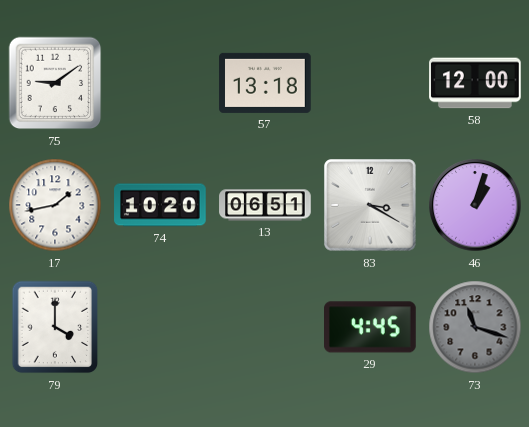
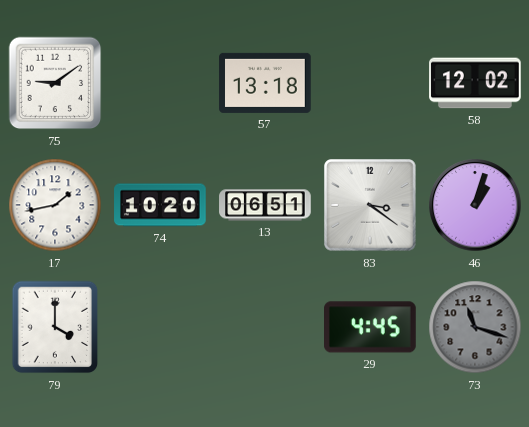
58: 12:00 -> 12:02 (475, 83)
83: 3:20 -> 3:21 (370, 205)
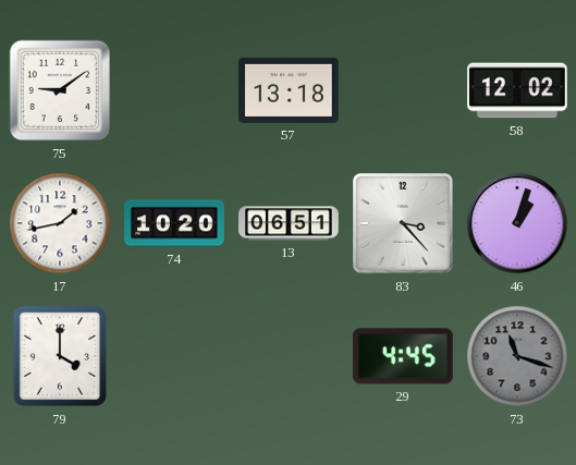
83: 3:21 -> 3:23 (403, 223)
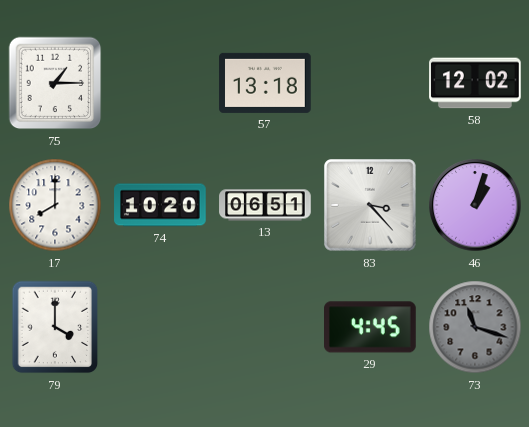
75: 9:09 -> 1:15 (55, 83)
17: 1:43 -> 8:00 (55, 205)
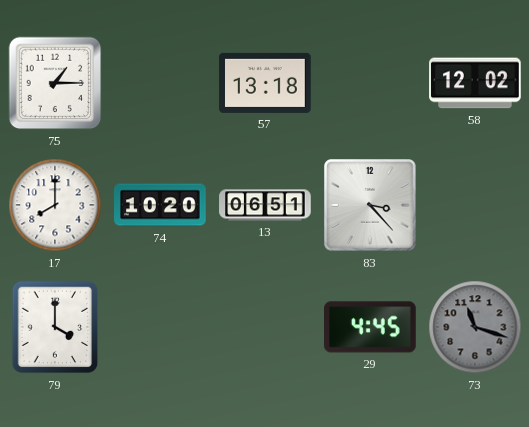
46: 1:03 -> none (475, 205)
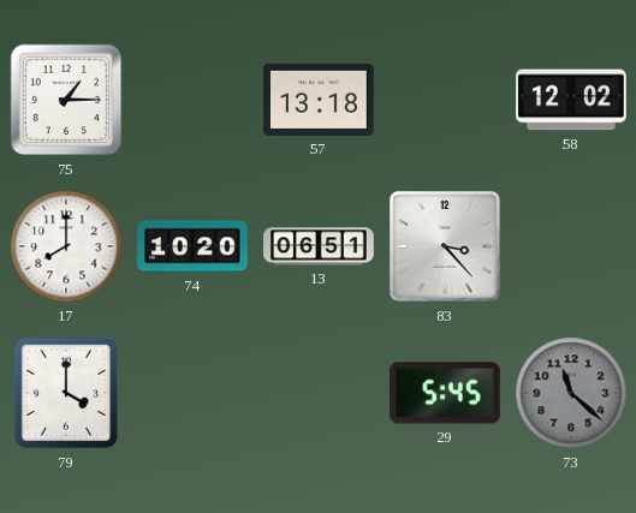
29: 4:45 -> 5:45 (446, 393)
73: 11:18 -> 11:22 (571, 393)
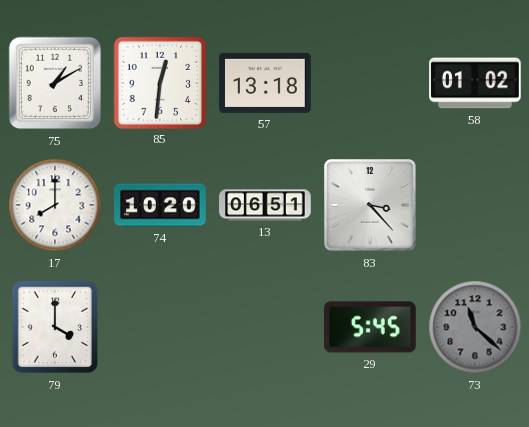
75: 1:15 -> 1:10 (55, 83)
85: none -> 12:31 (159, 82)
58: 12:02 -> 01:02 (475, 83)
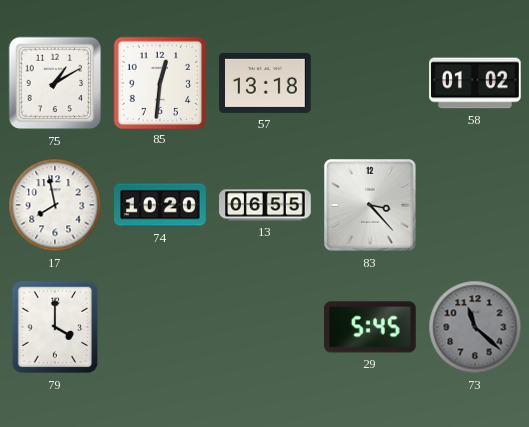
17: 8:00 -> 7:58 (55, 205)
13: 06:51 -> 06:55 (265, 205)
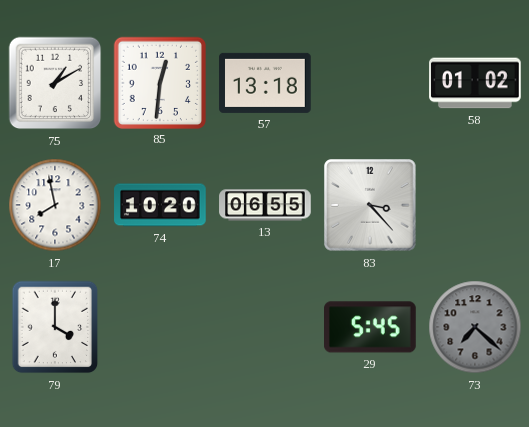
73: 11:22 -> 7:22 (475, 327)
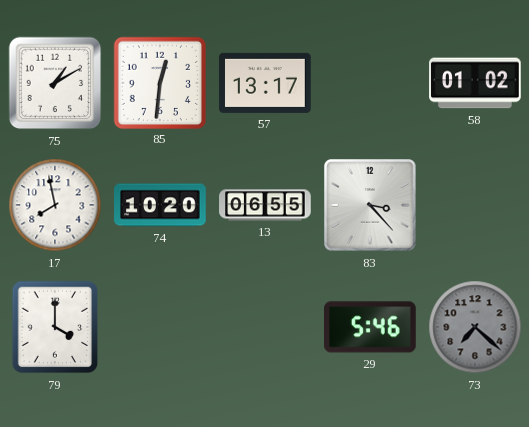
57: 13:18 -> 13:17 (265, 83)
29: 5:45 -> 5:46 (371, 327)
